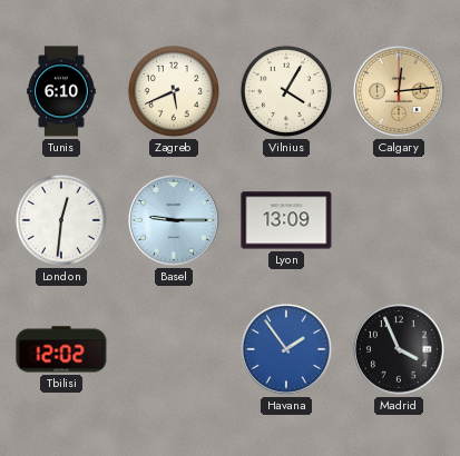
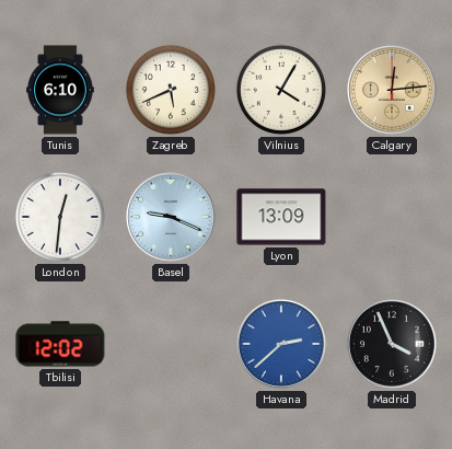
Basel: 9:15 -> 9:19 (171, 217)
Havana: 1:54 -> 2:38 (281, 344)
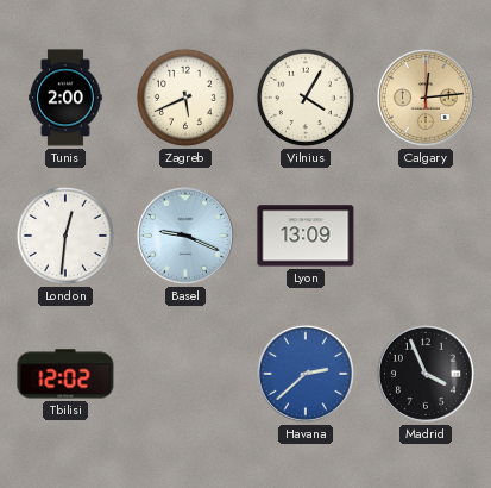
Tunis: 6:10 -> 2:00 (65, 98)
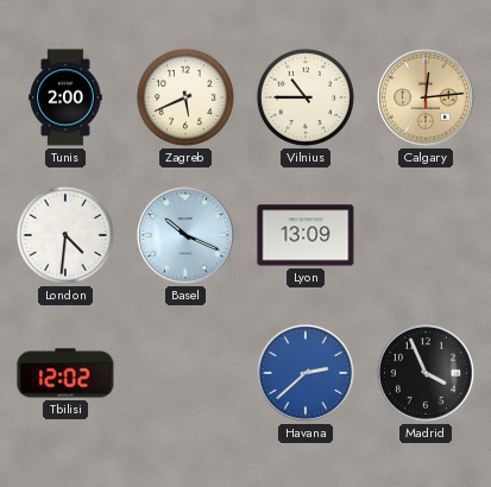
Vilnius: 4:05 -> 10:45 (306, 97)
London: 12:31 -> 4:31 (65, 235)
Basel: 9:19 -> 10:19 (185, 235)
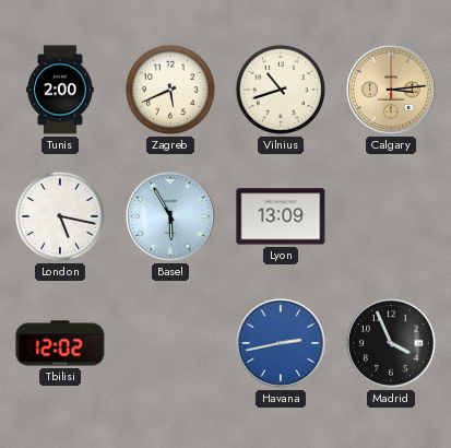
Vilnius: 10:45 -> 10:42 (281, 90)
Calgary: 12:14 -> 3:14 (391, 90)
London: 4:31 -> 5:17 (60, 216)
Basel: 10:19 -> 5:55 (170, 216)
Havana: 2:38 -> 2:43 (281, 343)
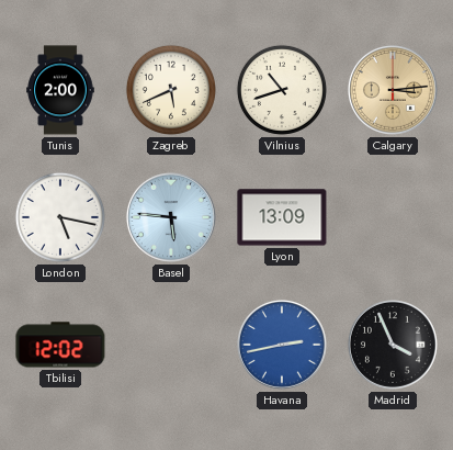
Basel: 5:55 -> 5:46 (171, 217)
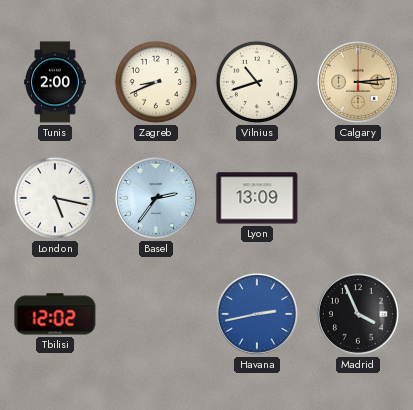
Zagreb: 5:41 -> 8:41 (156, 82)
Basel: 5:46 -> 2:36 (156, 198)
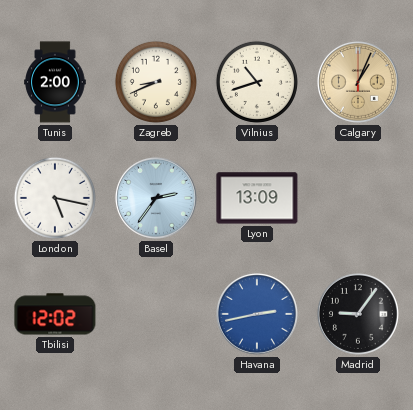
Calgary: 3:14 -> 1:04 (358, 82)
Madrid: 3:56 -> 9:06 (358, 314)
